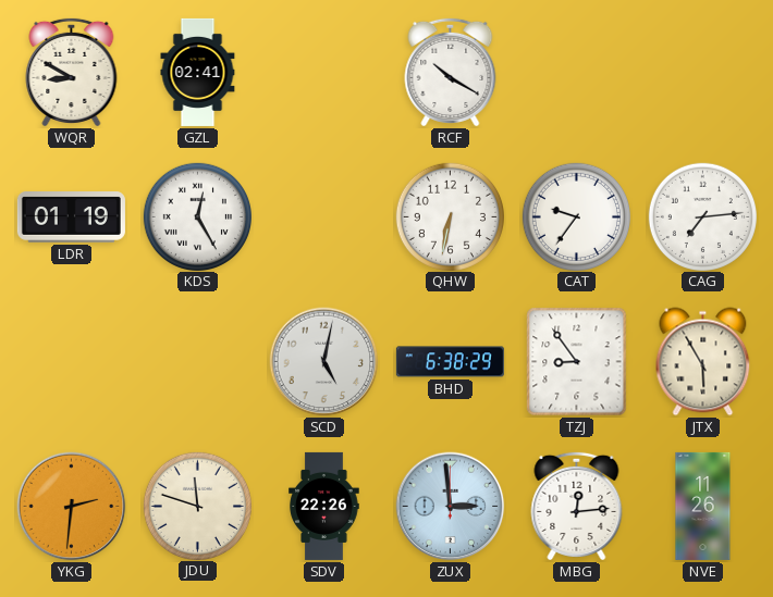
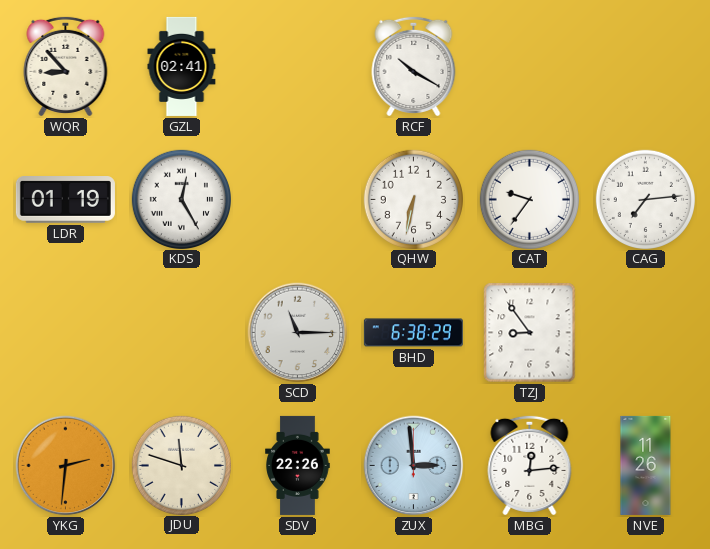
WQR: 8:50 -> 8:53 (66, 66)
SCD: 5:02 -> 11:15 (298, 333)
JTX: 5:55 -> none (703, 362)
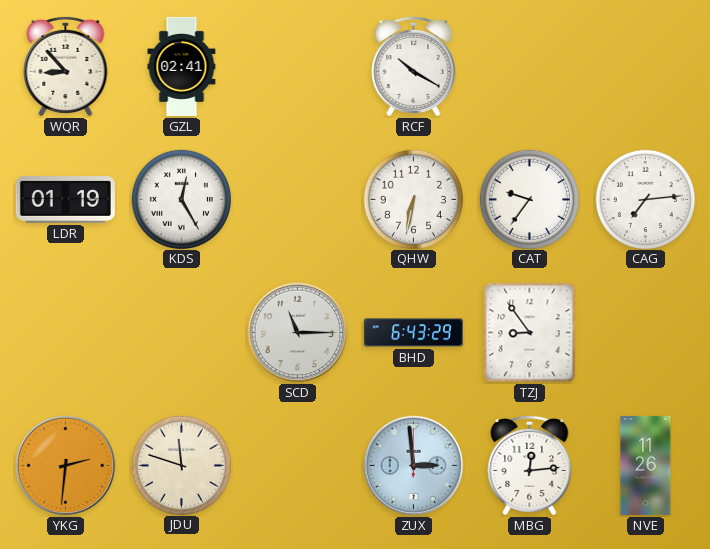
BHD: 6:38 -> 6:43 (413, 333)
SDV: 22:26 -> none (298, 465)
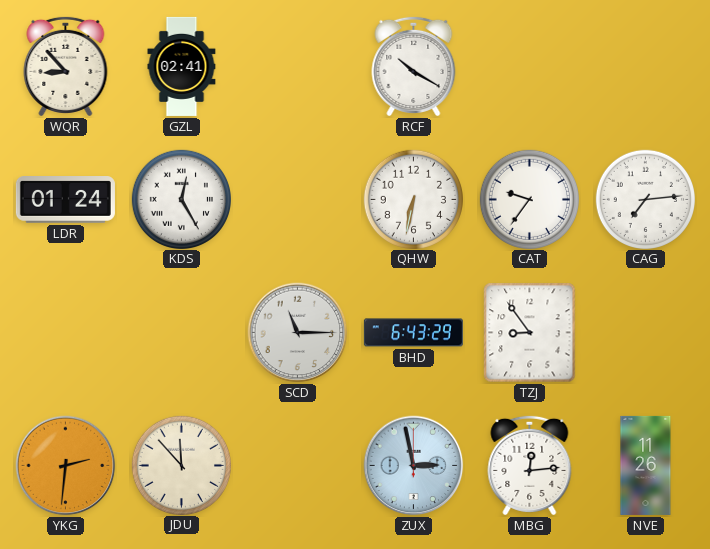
LDR: 01:19 -> 01:24 (65, 200)
JDU: 11:48 -> 11:53 (181, 465)
ZUX: 2:59 -> 2:58 (414, 466)
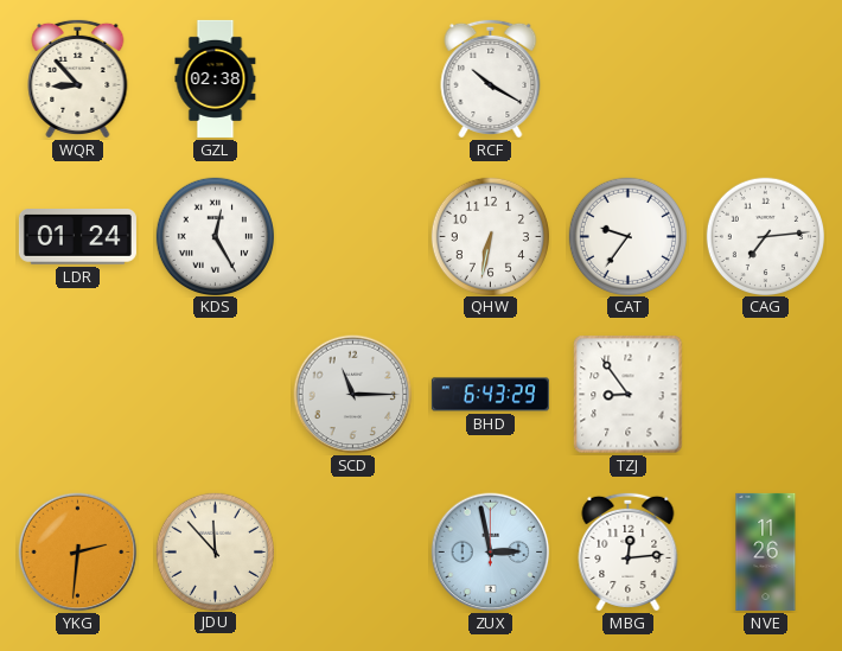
GZL: 02:41 -> 02:38 (216, 78)
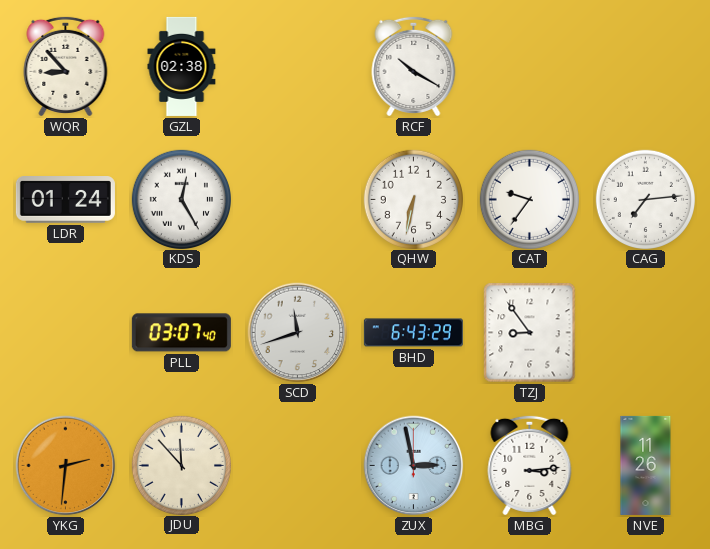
PLL: none -> 03:07 (181, 333)
SCD: 11:15 -> 11:42 (298, 333)
MBG: 12:14 -> 3:14 (530, 465)
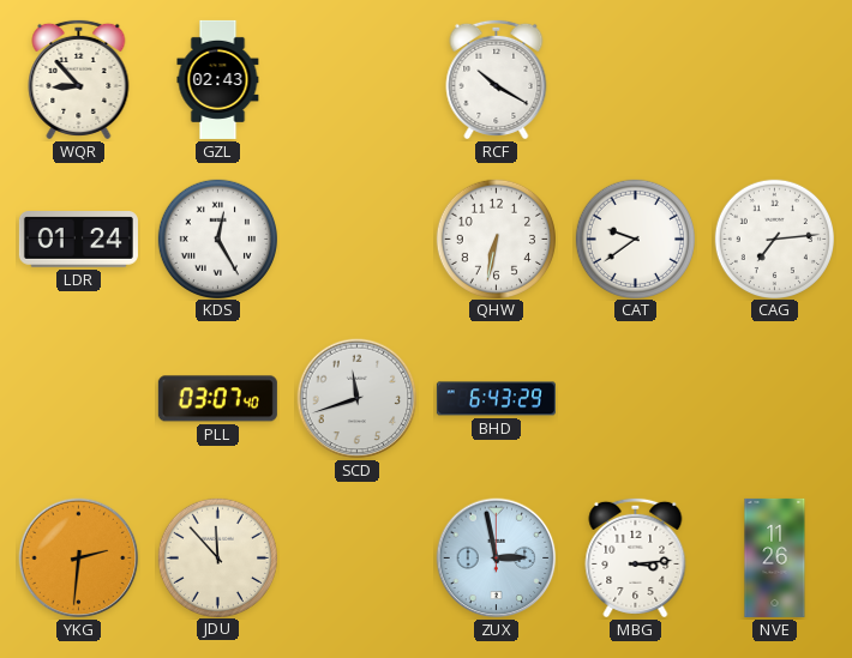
GZL: 02:38 -> 02:43 (218, 79)
CAT: 9:36 -> 9:39 (635, 239)
TZJ: 8:54 -> none (530, 333)
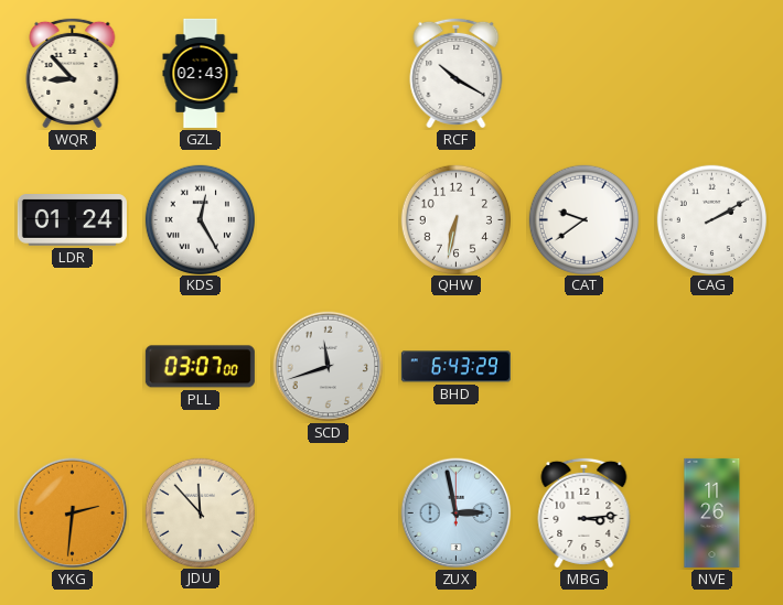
CAG: 7:14 -> 2:10 (711, 219)
PLL: 03:07:40 -> 03:07:00 (200, 367)
